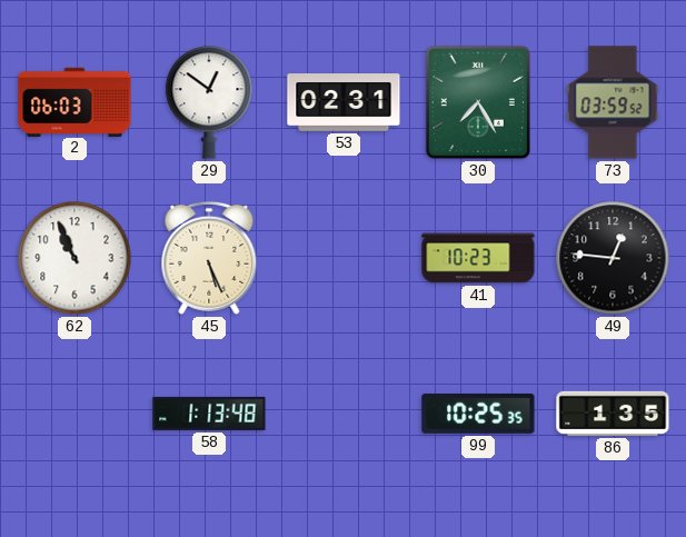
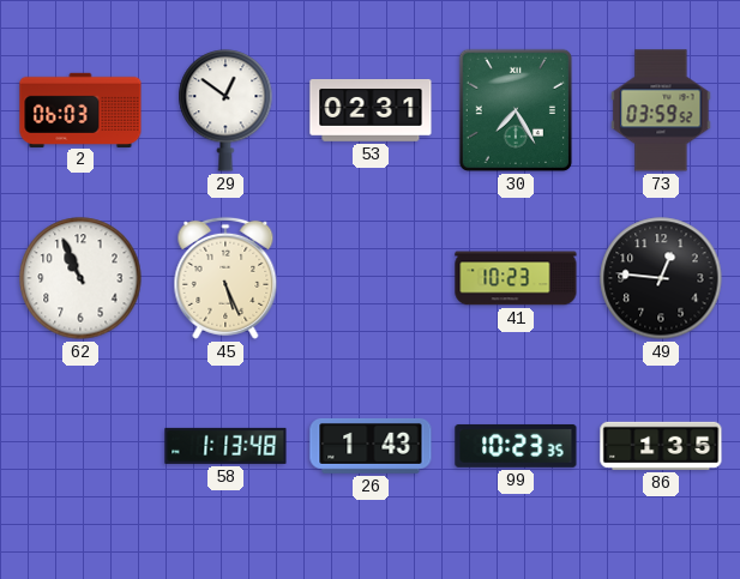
26: none -> 1:43 (371, 446)
99: 10:25 -> 10:23 (516, 446)
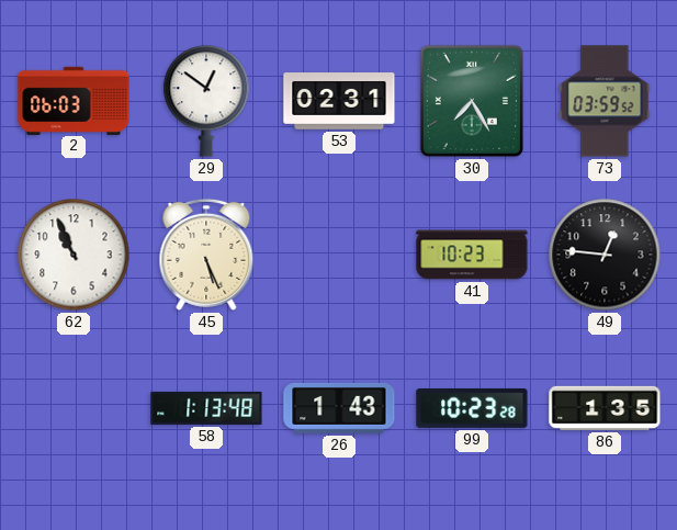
99: 10:23:35 -> 10:23:28 (472, 408)
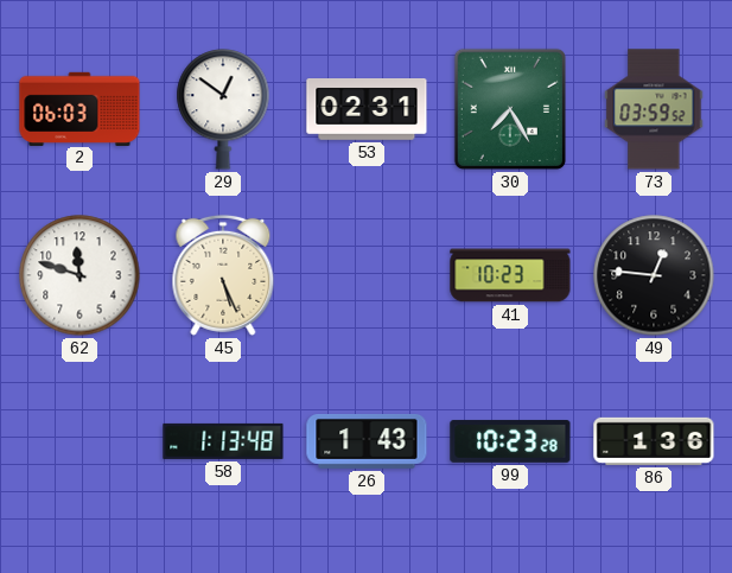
62: 10:56 -> 11:48 (79, 275)
86: 1:35 -> 1:36 (654, 441)
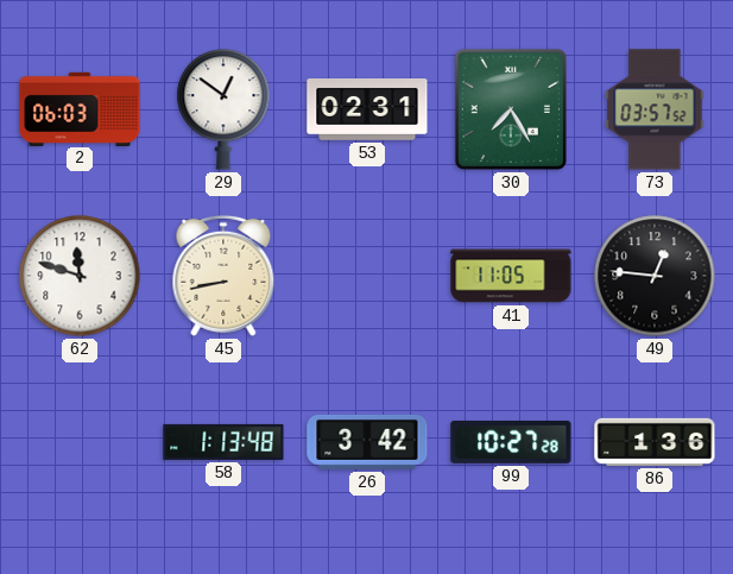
73: 03:59 -> 03:57 (655, 109)
45: 5:26 -> 8:43 (223, 276)
41: 10:23 -> 11:05 (511, 276)
26: 1:43 -> 3:42 (367, 442)
99: 10:23 -> 10:27 (511, 442)
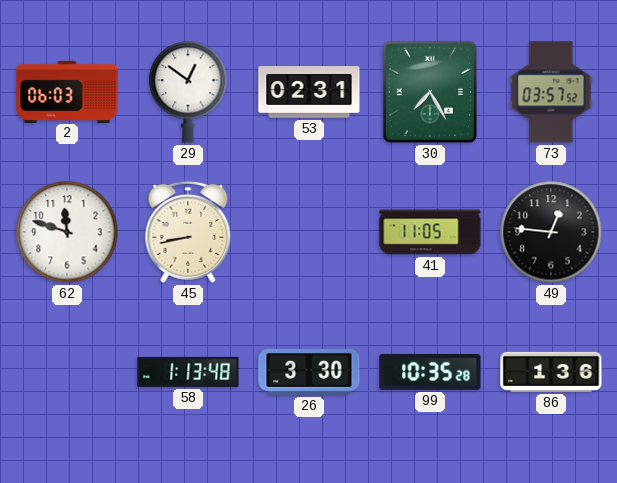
26: 3:42 -> 3:30 (309, 372)
99: 10:27 -> 10:35 (430, 372)
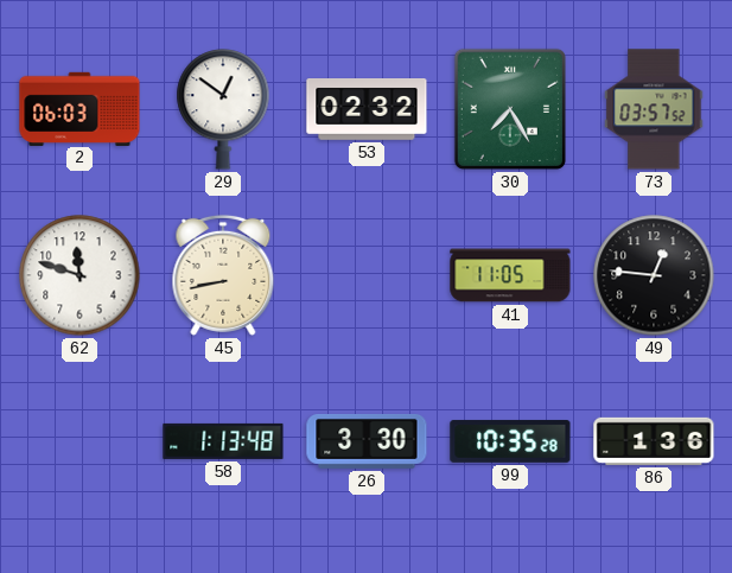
53: 02:31 -> 02:32 (367, 110)
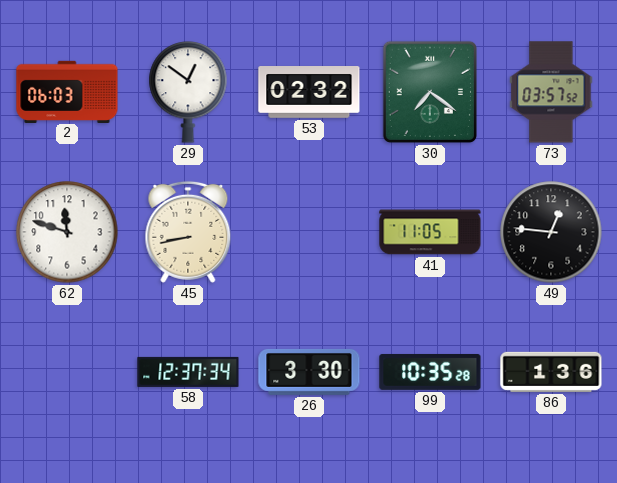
30: 7:25 -> 7:21 (430, 92)
58: 1:13 -> 12:37 (188, 372)
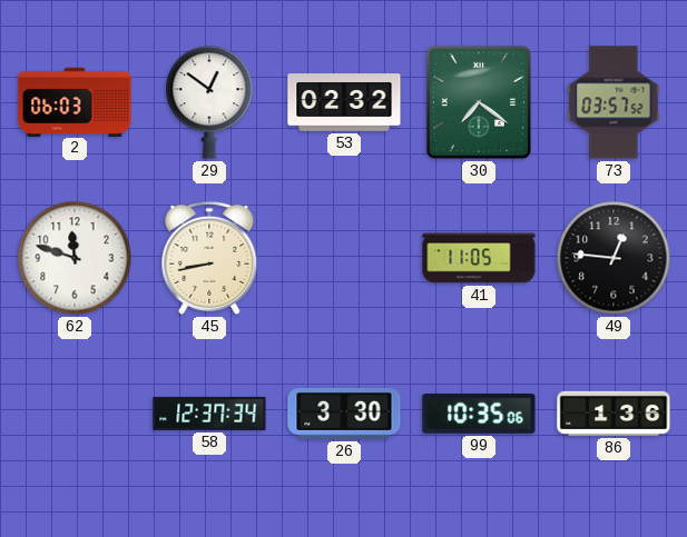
99: 10:35:28 -> 10:35:06 (479, 414)
